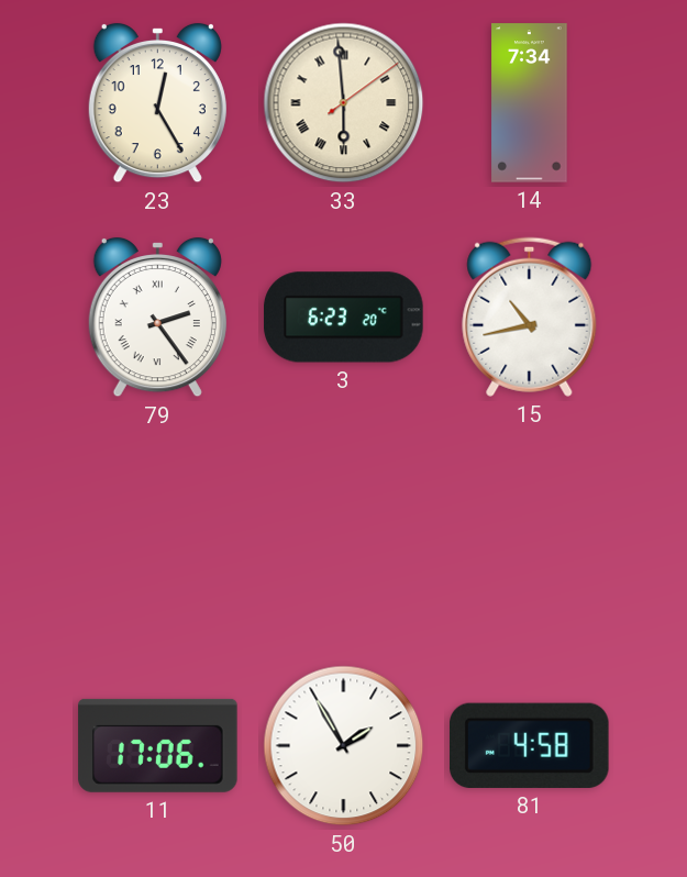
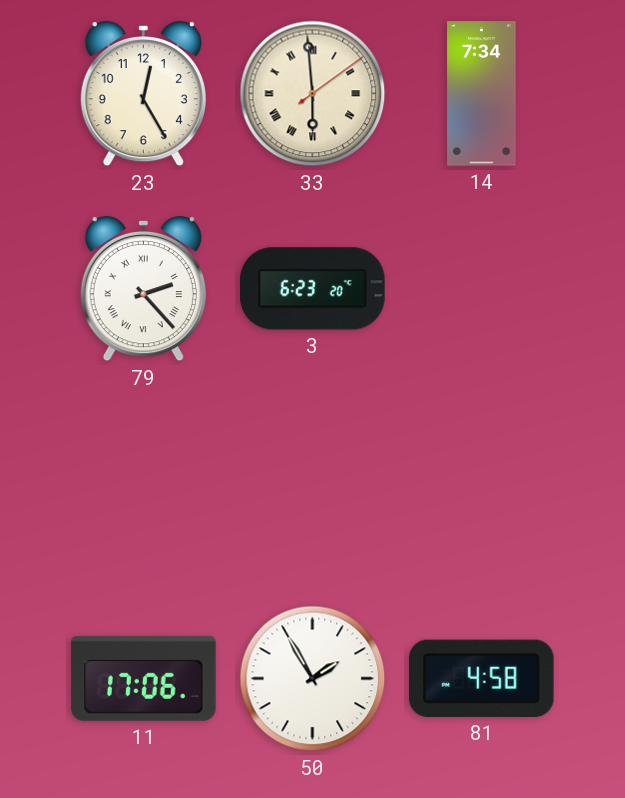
79: 2:24 -> 2:23 (143, 289)
15: 10:43 -> none (530, 317)
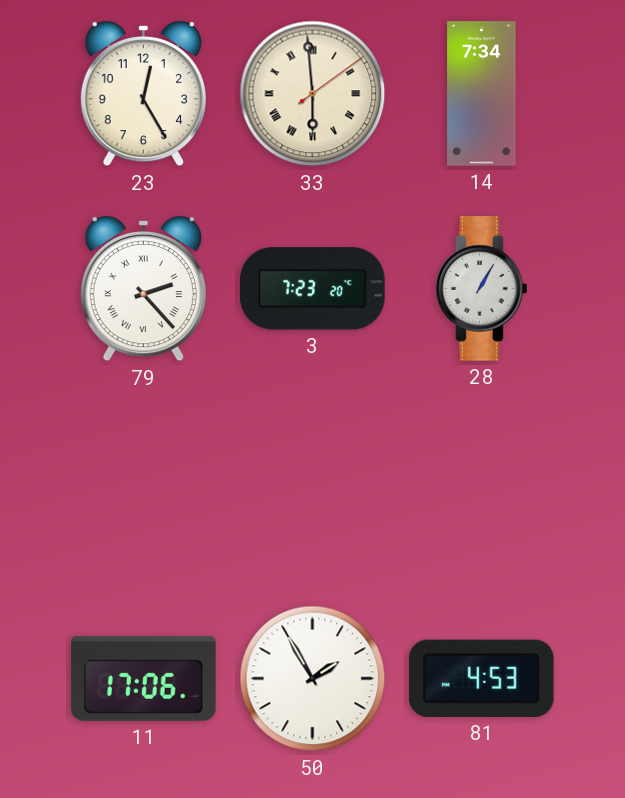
3: 6:23 -> 7:23 (313, 289)
28: none -> 1:05 (482, 289)
81: 4:58 -> 4:53 (482, 678)
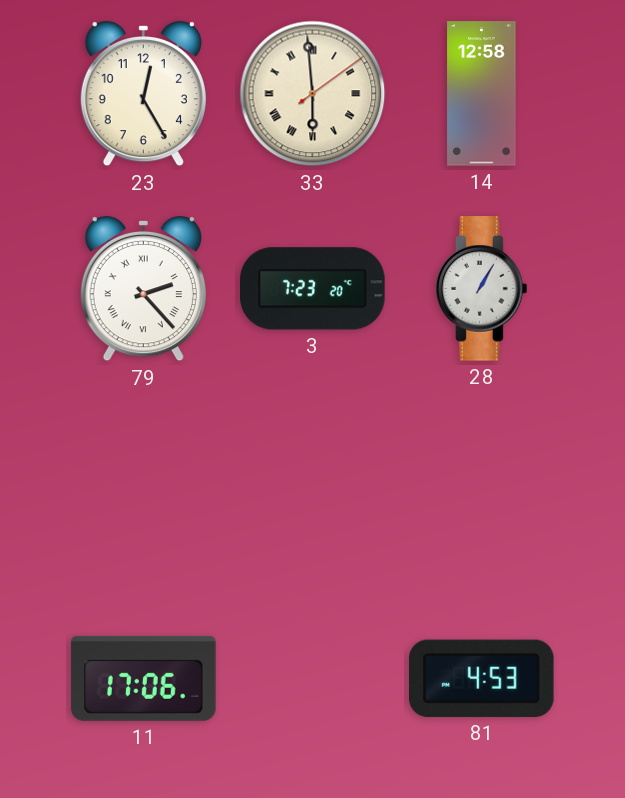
14: 7:34 -> 12:58 (482, 94)
50: 1:55 -> none (313, 679)
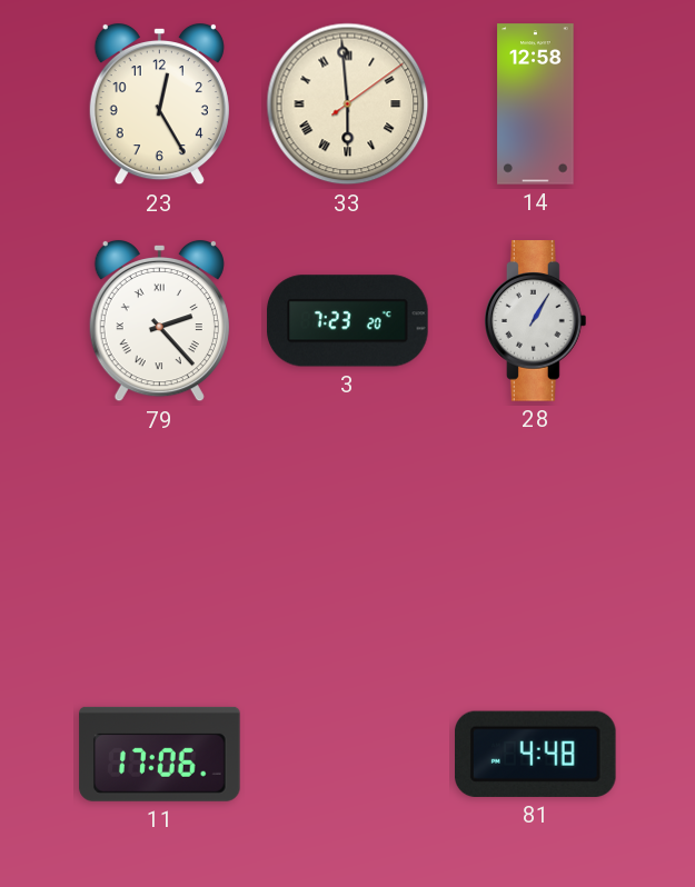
81: 4:53 -> 4:48 (536, 754)
